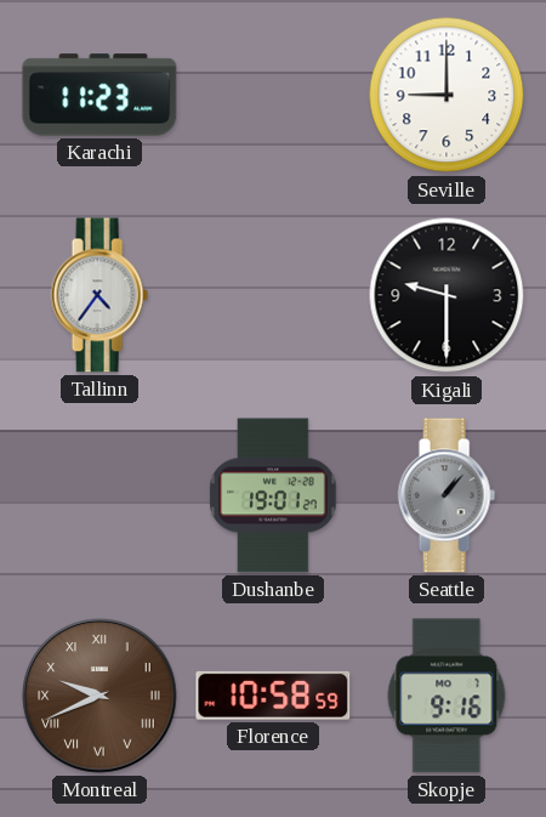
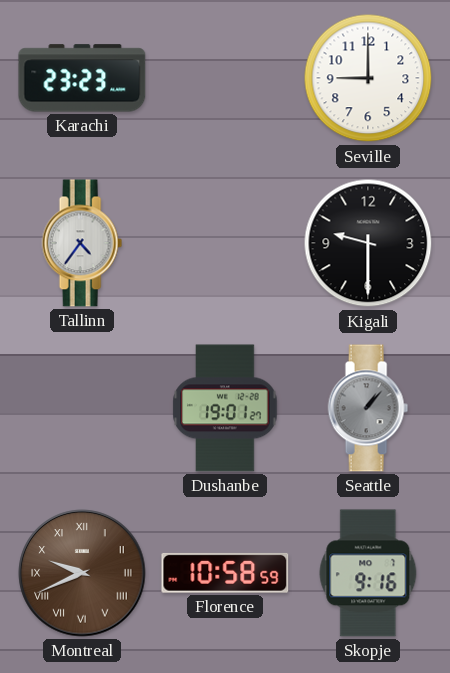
Karachi: 11:23 -> 23:23 (82, 78)
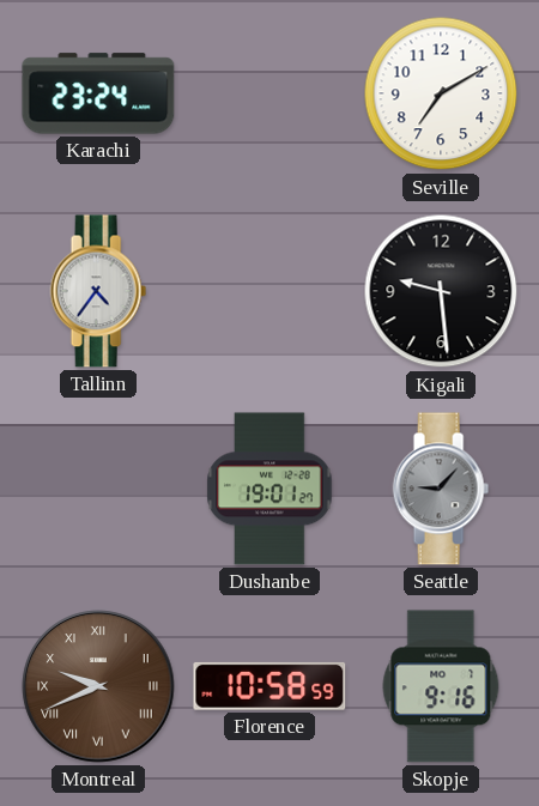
Karachi: 23:23 -> 23:24 (98, 93)
Seville: 9:00 -> 7:10 (441, 93)
Kigali: 9:30 -> 9:29 (441, 291)
Seattle: 1:07 -> 9:07 (441, 489)
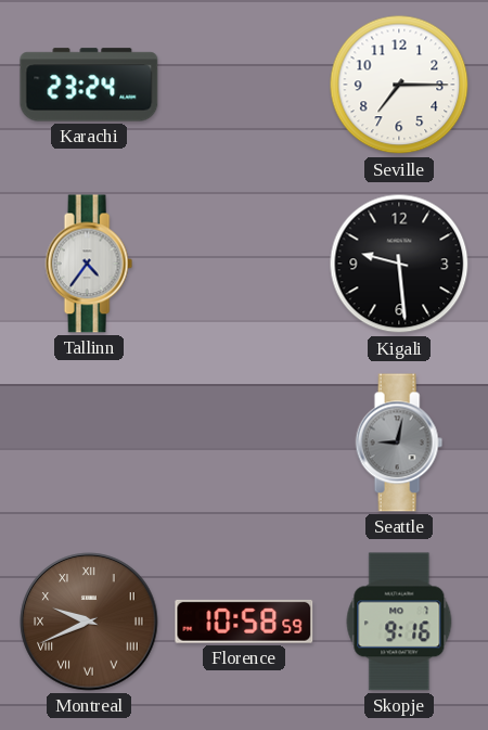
Seville: 7:10 -> 7:15 (399, 85)
Dushanbe: 19:01 -> none (269, 489)
Seattle: 9:07 -> 9:02 (399, 443)
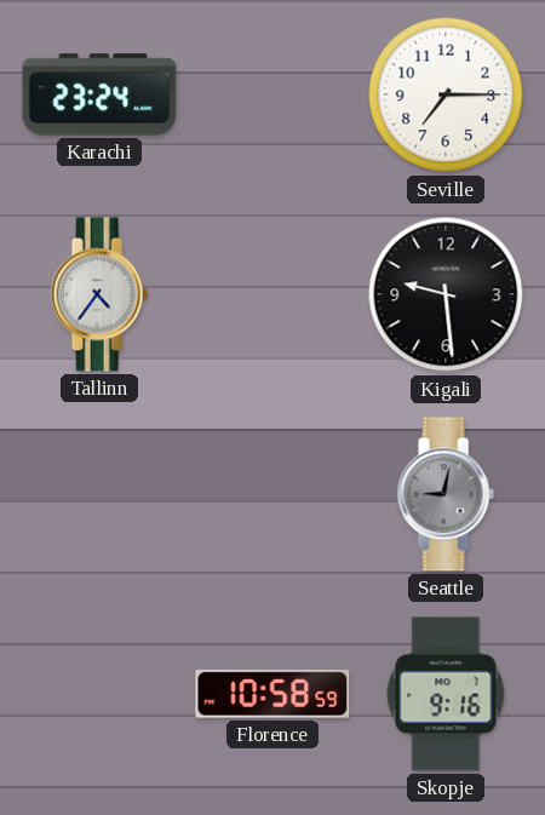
Montreal: 9:41 -> none (89, 622)
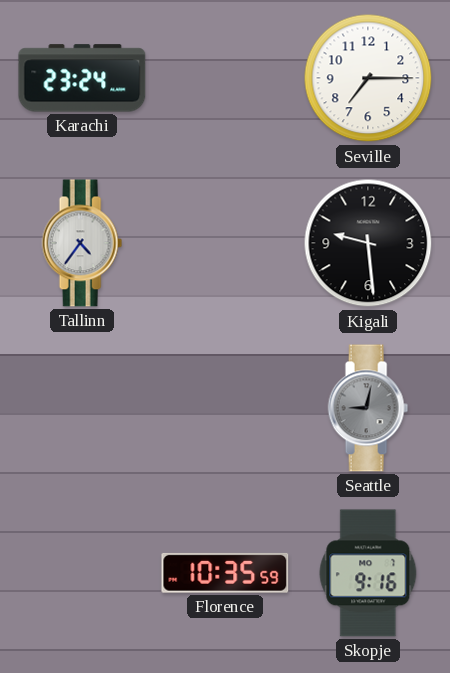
Florence: 10:58 -> 10:35 (225, 573)
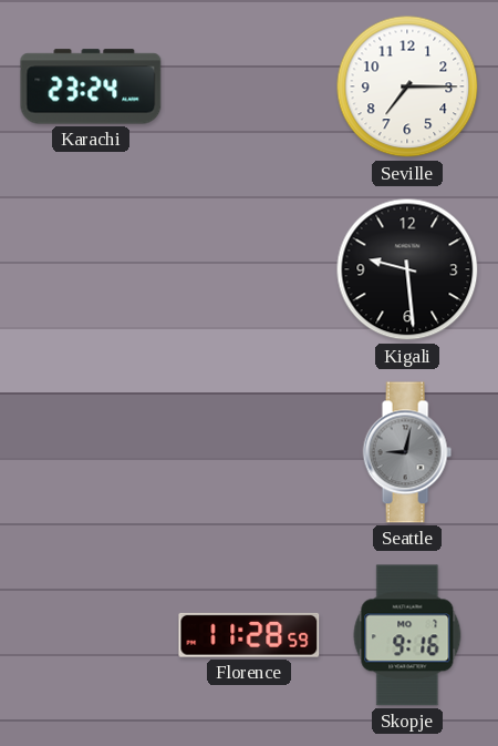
Tallinn: 4:36 -> none (82, 243)
Florence: 10:35 -> 11:28 (249, 635)
